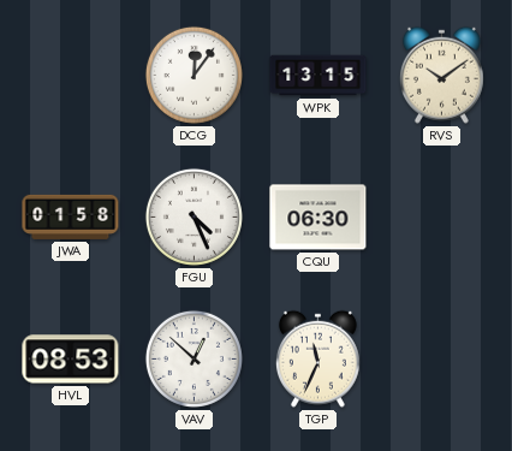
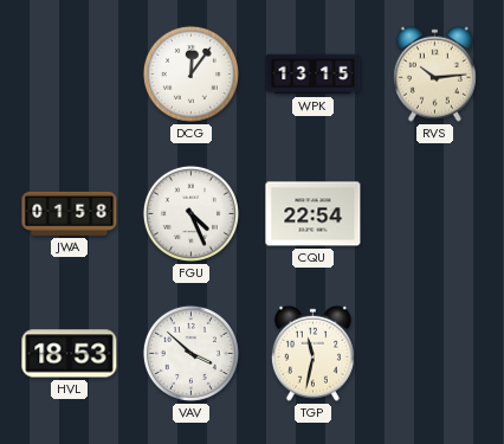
RVS: 10:09 -> 10:14 (434, 73)
CQU: 06:30 -> 22:54 (314, 214)
HVL: 08:53 -> 18:53 (70, 354)
VAV: 12:52 -> 3:52 (190, 353)
TGP: 11:34 -> 11:32 (312, 353)
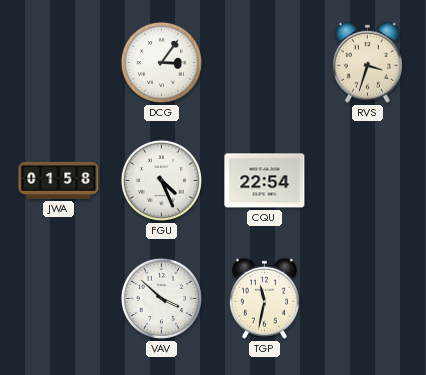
DCG: 12:06 -> 3:06 (161, 62)
WPK: 13:15 -> none (314, 75)
RVS: 10:14 -> 3:33 (367, 62)
HVL: 18:53 -> none (70, 354)
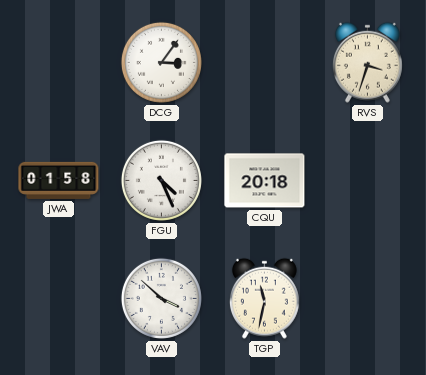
CQU: 22:54 -> 20:18 (265, 181)
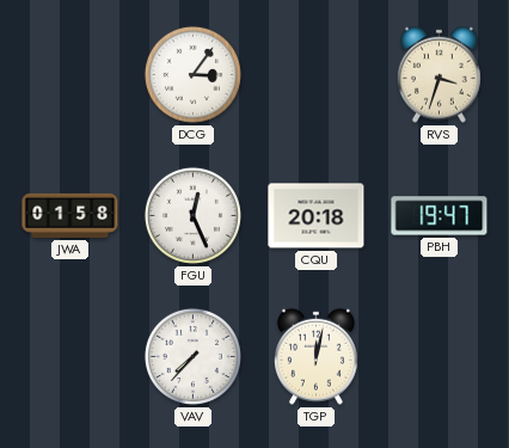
FGU: 4:26 -> 12:26 (192, 215)
PBH: none -> 19:47 (440, 216)
VAV: 3:52 -> 7:37 (192, 356)
TGP: 11:32 -> 12:02 (315, 356)
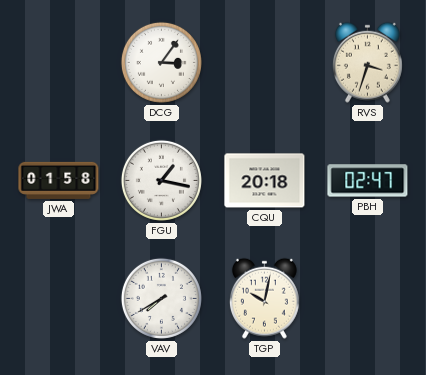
FGU: 12:26 -> 1:17 (161, 180)
PBH: 19:47 -> 02:47 (368, 181)
VAV: 7:37 -> 7:40 (161, 298)
TGP: 12:02 -> 10:02 (264, 298)
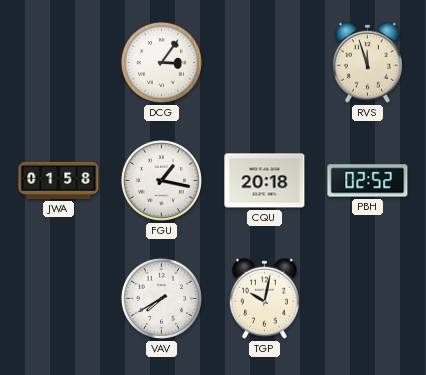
RVS: 3:33 -> 11:57 (367, 62)
PBH: 02:47 -> 02:52 (368, 181)
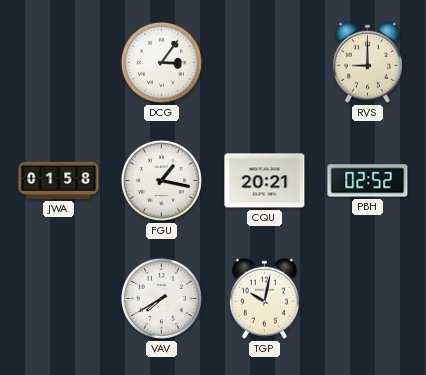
RVS: 11:57 -> 9:00 (367, 62)
CQU: 20:18 -> 20:21 (265, 181)
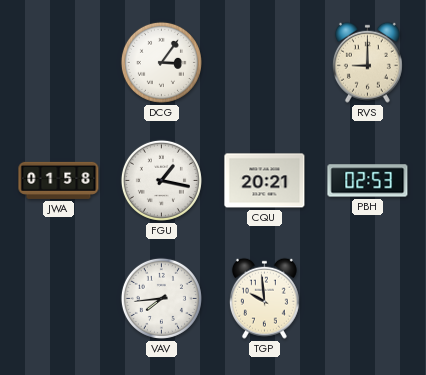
PBH: 02:52 -> 02:53 (368, 181)
VAV: 7:40 -> 7:44 (161, 298)
TGP: 10:02 -> 9:59 (264, 298)
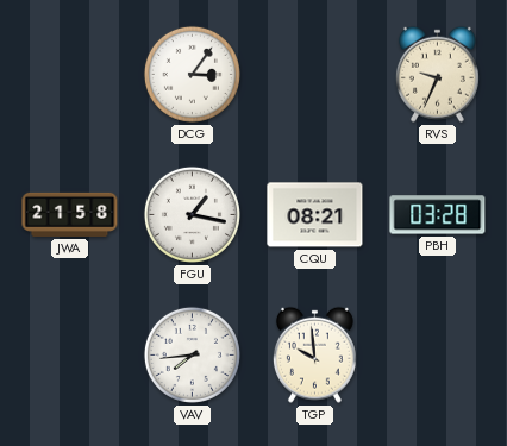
RVS: 9:00 -> 9:34 (437, 74)
JWA: 01:58 -> 21:58 (70, 214)
CQU: 20:21 -> 08:21 (315, 215)
PBH: 02:53 -> 03:28 (438, 215)
